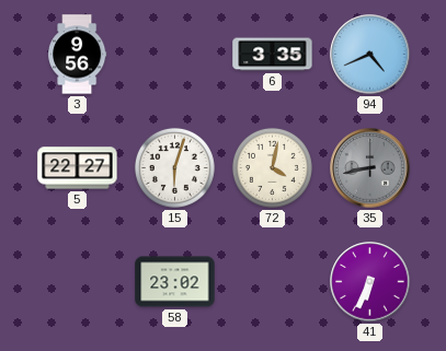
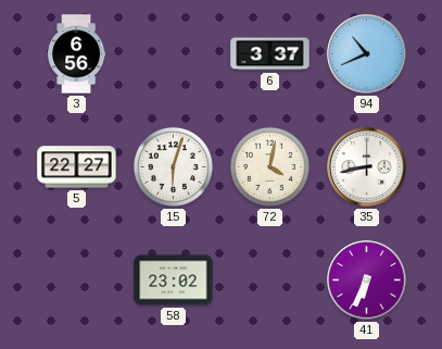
3: 9:56 -> 6:56 (77, 54)
6: 3:35 -> 3:37 (270, 54)
94: 4:41 -> 10:41 (367, 54)
35 dial: grey -> white (367, 167)
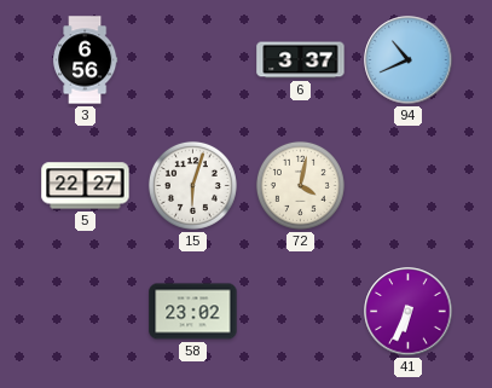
35: 8:43 -> none (367, 167)
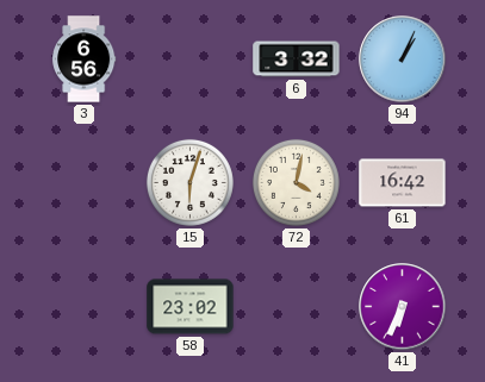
6: 3:37 -> 3:32 (297, 60)
94: 10:41 -> 1:04 (403, 60)
5: 22:27 -> none (86, 186)
61: none -> 16:42 (403, 183)
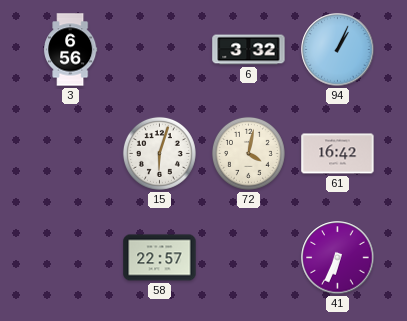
58: 23:02 -> 22:57 (160, 258)
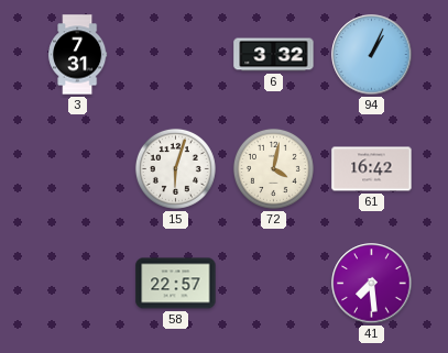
3: 6:56 -> 7:31 (78, 55)
41: 6:34 -> 7:29 (372, 284)
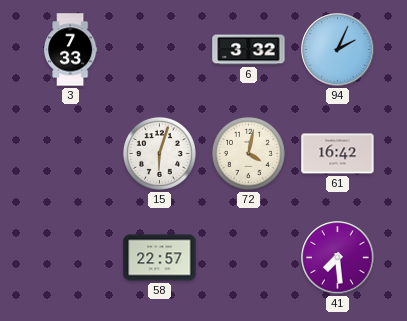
3: 7:31 -> 7:33 (71, 50)
94: 1:04 -> 2:04 (338, 50)
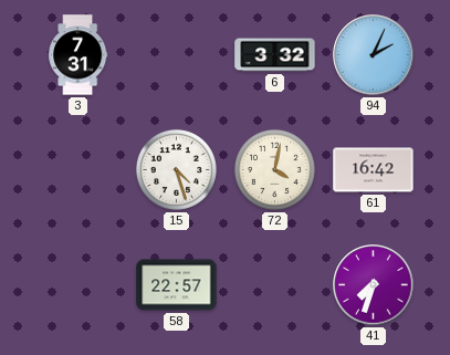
3: 7:33 -> 7:31 (79, 55)
15: 6:03 -> 4:27 (176, 169)
41: 7:29 -> 7:33 (374, 285)
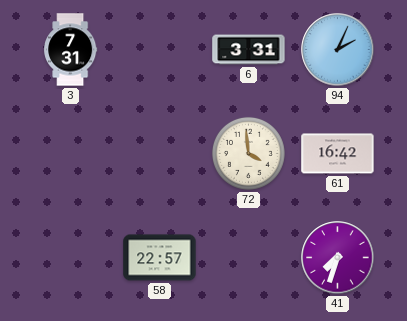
6: 3:32 -> 3:31 (249, 50)
15: 4:27 -> none (176, 169)
72: 4:02 -> 3:59 (248, 153)
